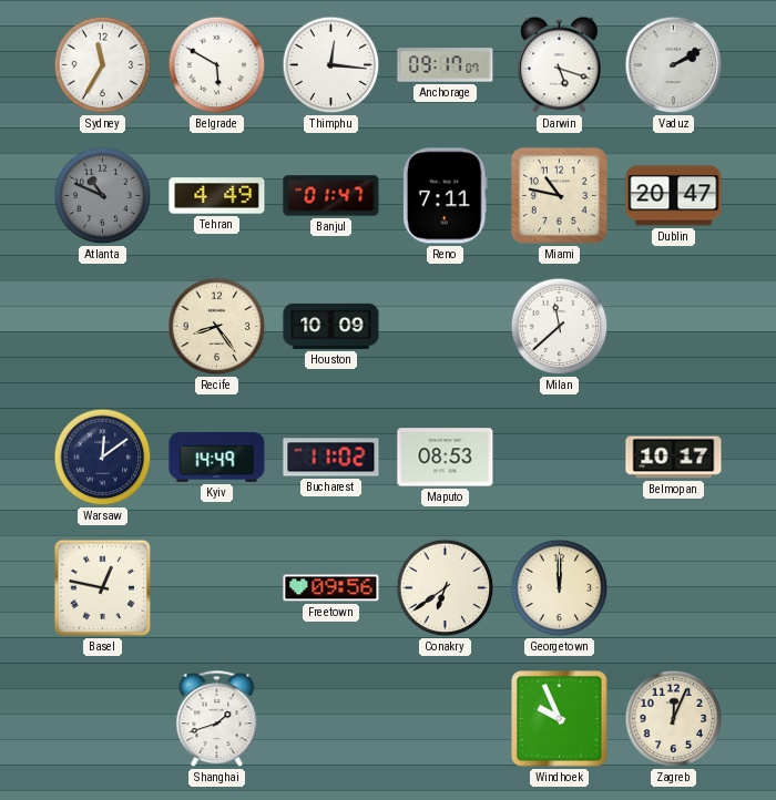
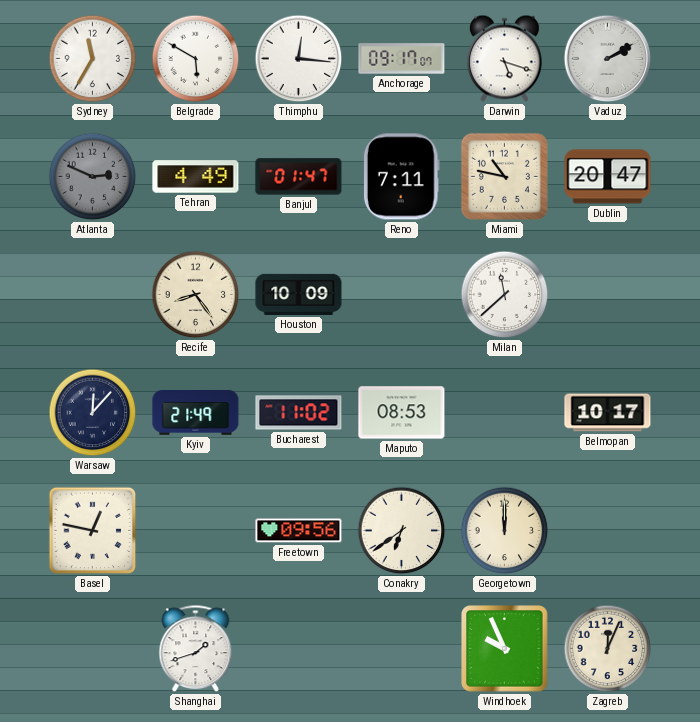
Atlanta: 10:49 -> 2:49 (93, 177)
Warsaw: 12:09 -> 12:07 (93, 413)
Kyiv: 14:49 -> 21:49 (196, 413)
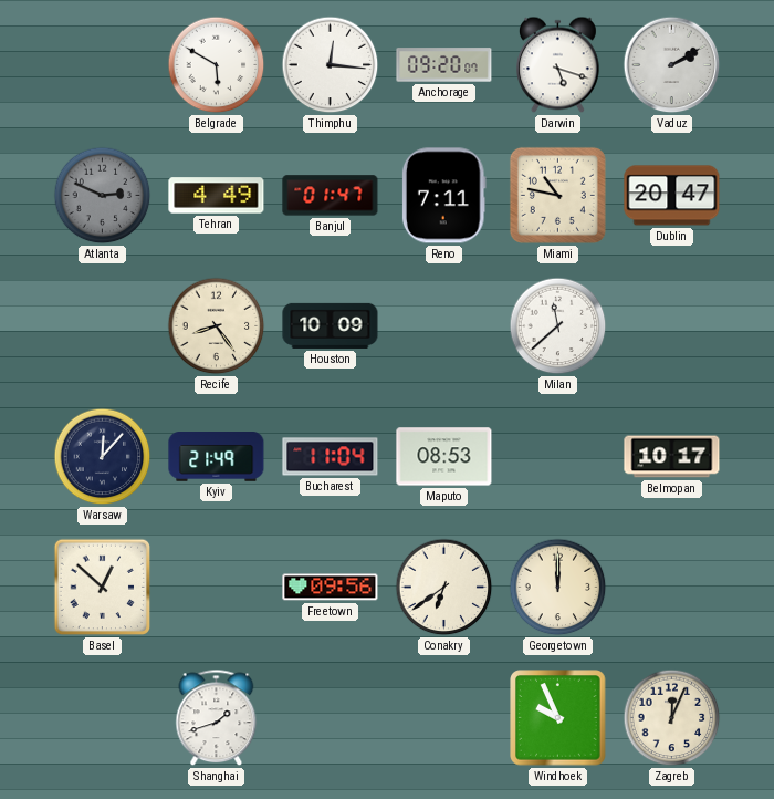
Sydney: 11:35 -> none (93, 59)
Anchorage: 09:17 -> 09:20 (444, 65)
Bucharest: 11:02 -> 11:04 (331, 457)
Basel: 12:47 -> 12:52 (103, 588)
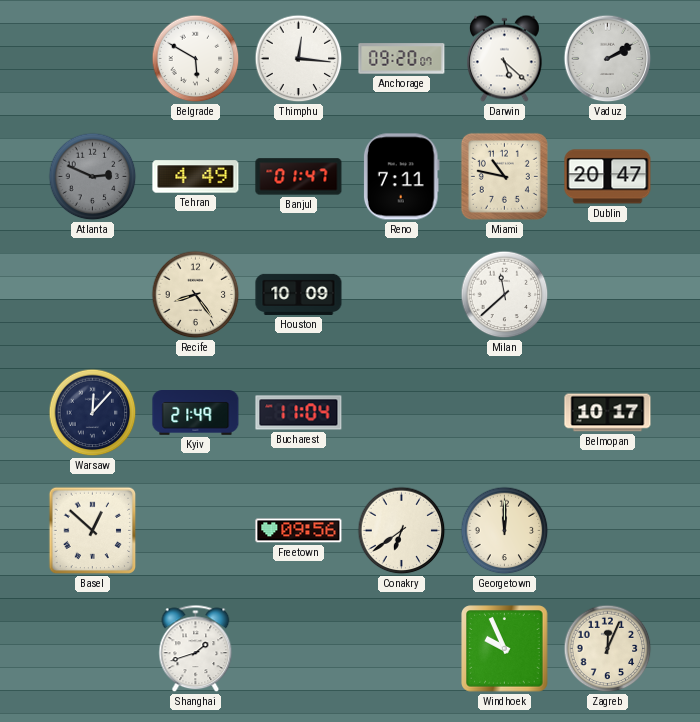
Darwin: 5:18 -> 5:22 (505, 59)
Maputo: 08:53 -> none (444, 457)
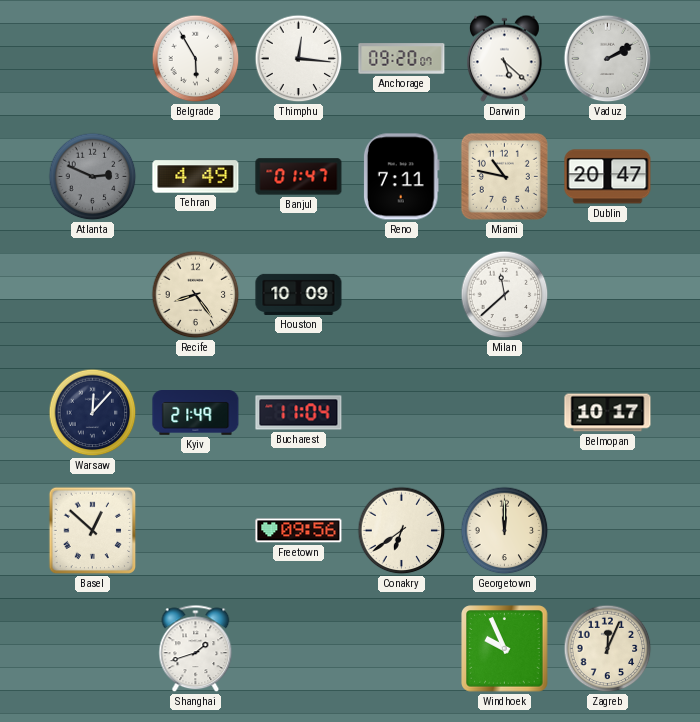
Belgrade: 5:50 -> 5:55 (196, 59)
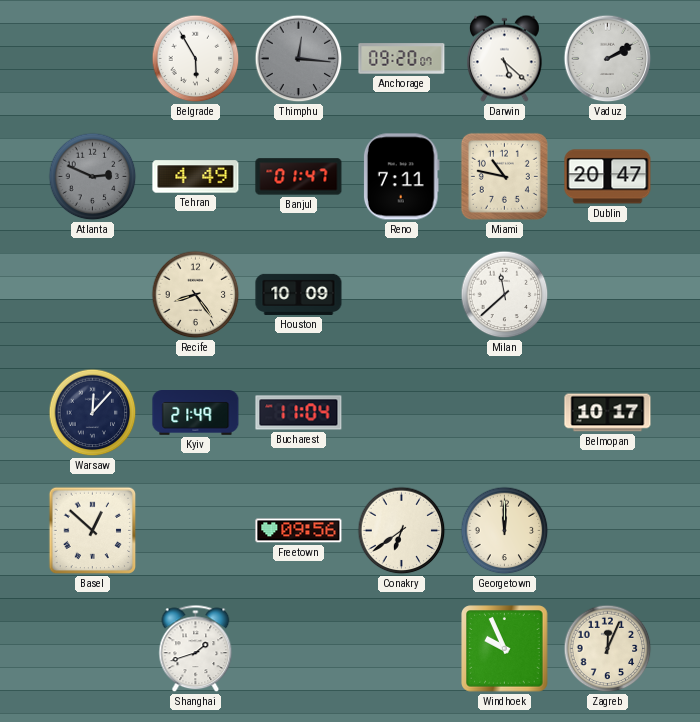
Thimphu dial: white -> grey (299, 59)
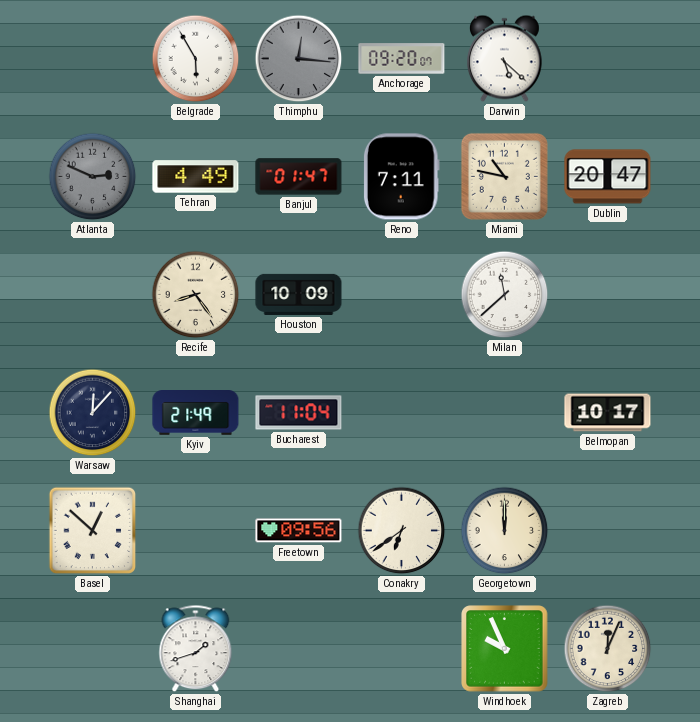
Vaduz: 2:10 -> none (608, 59)
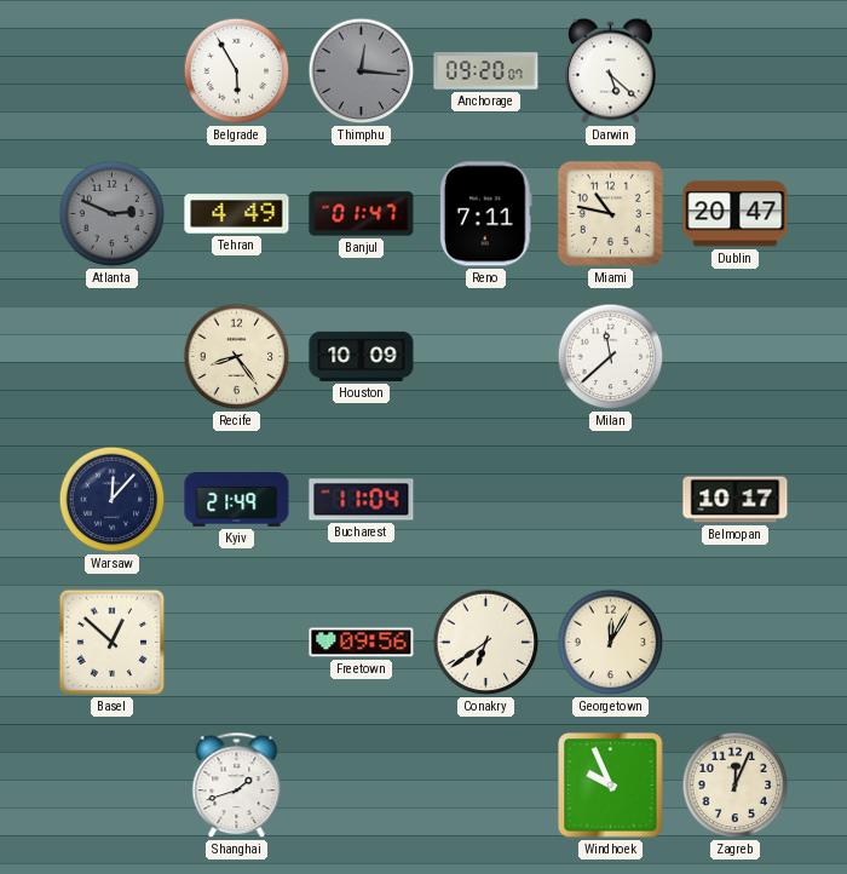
Georgetown: 12:00 -> 12:05 (611, 643)
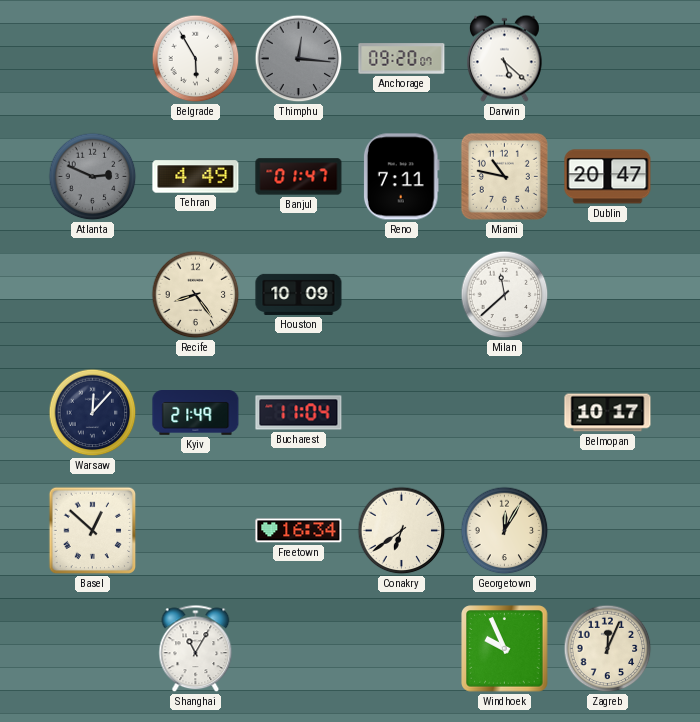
Freetown: 09:56 -> 16:34 (299, 531)
Shanghai: 1:42 -> 11:05 (196, 649)
